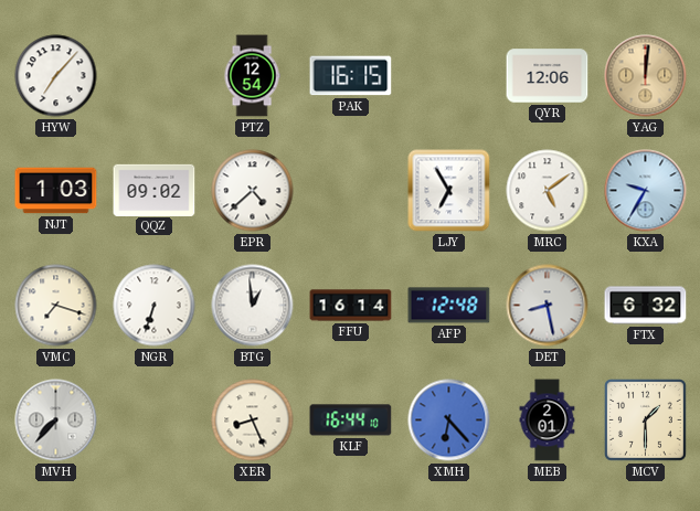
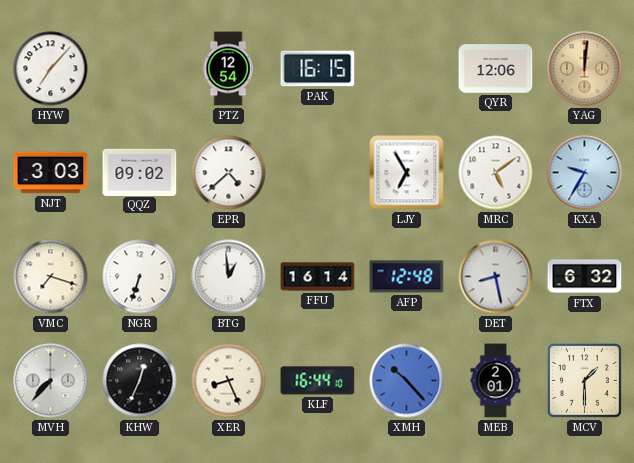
NJT: 1:03 -> 3:03 (51, 173)
KHW: none -> 12:34 (140, 381)
XMH: 6:23 -> 10:23 (407, 381)
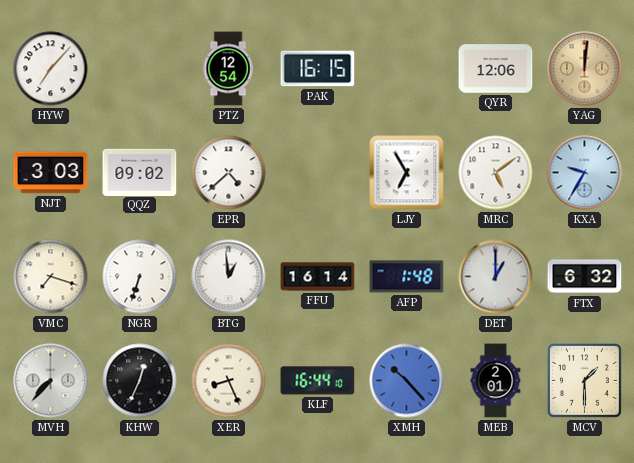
AFP: 12:48 -> 1:48 (407, 277)
DET: 8:28 -> 1:00 (496, 277)
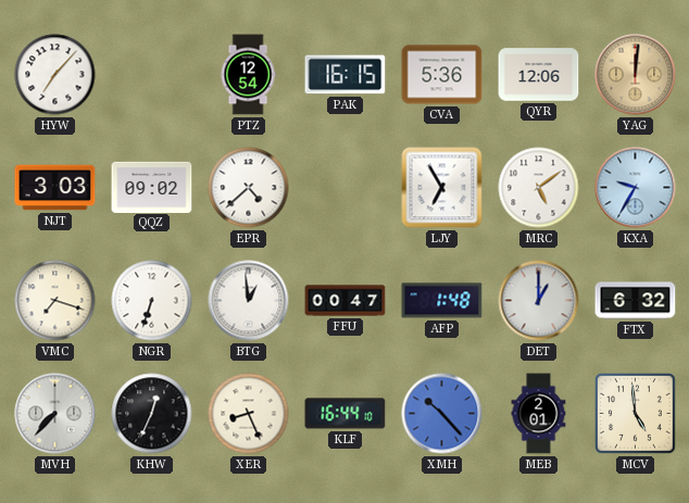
CVA: none -> 5:36 (442, 75)
FFU: 16:14 -> 00:47 (346, 301)
MCV: 1:30 -> 4:59 (636, 414)
